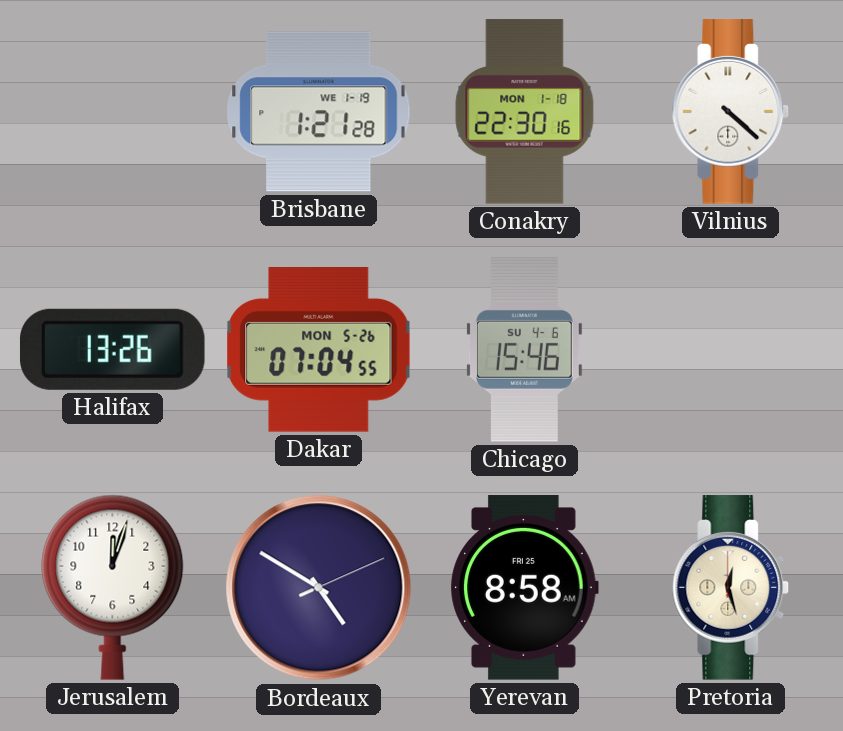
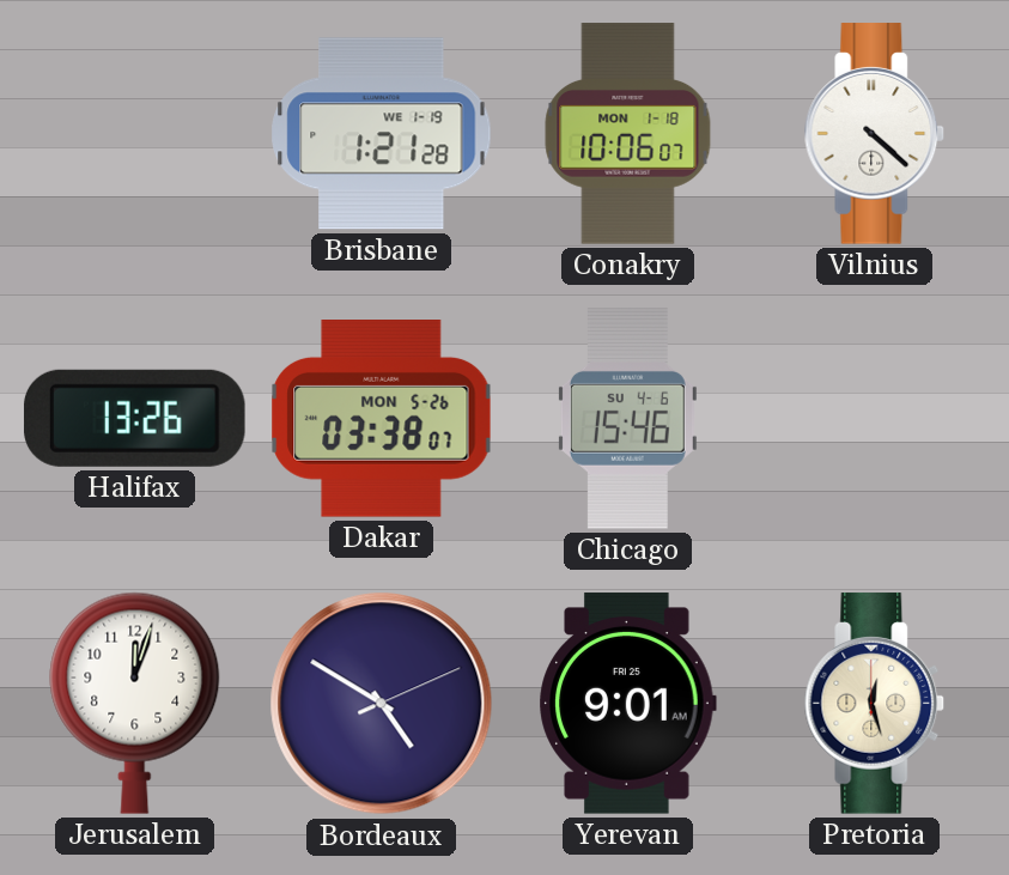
Conakry: 22:30 -> 10:06 (628, 134)
Dakar: 07:04 -> 03:38 (382, 419)
Yerevan: 8:58 -> 9:01 (627, 704)
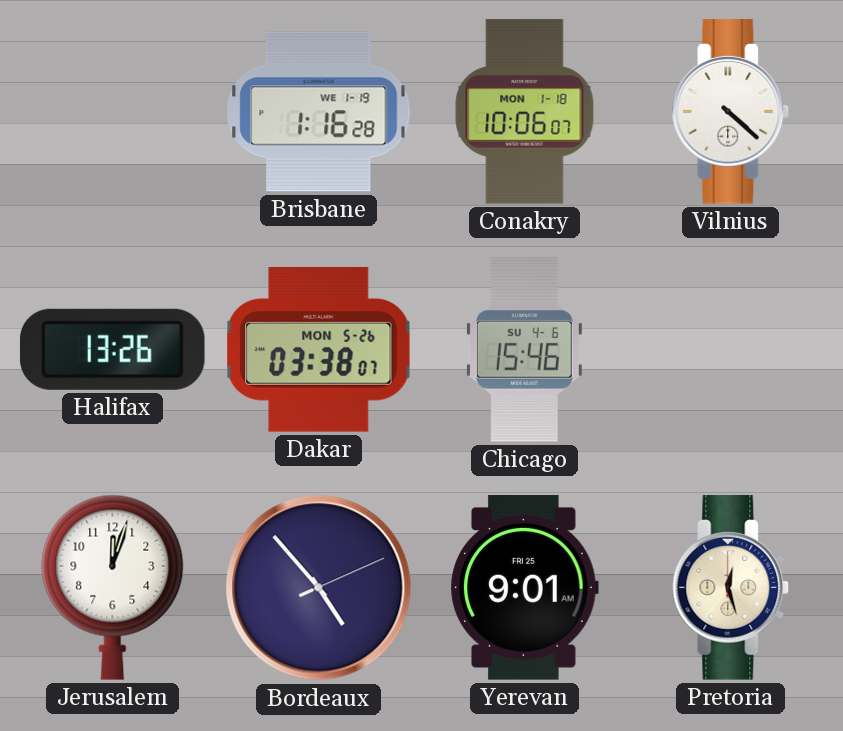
Brisbane: 1:21 -> 1:16 (319, 112)
Bordeaux: 4:50 -> 4:53 (319, 588)
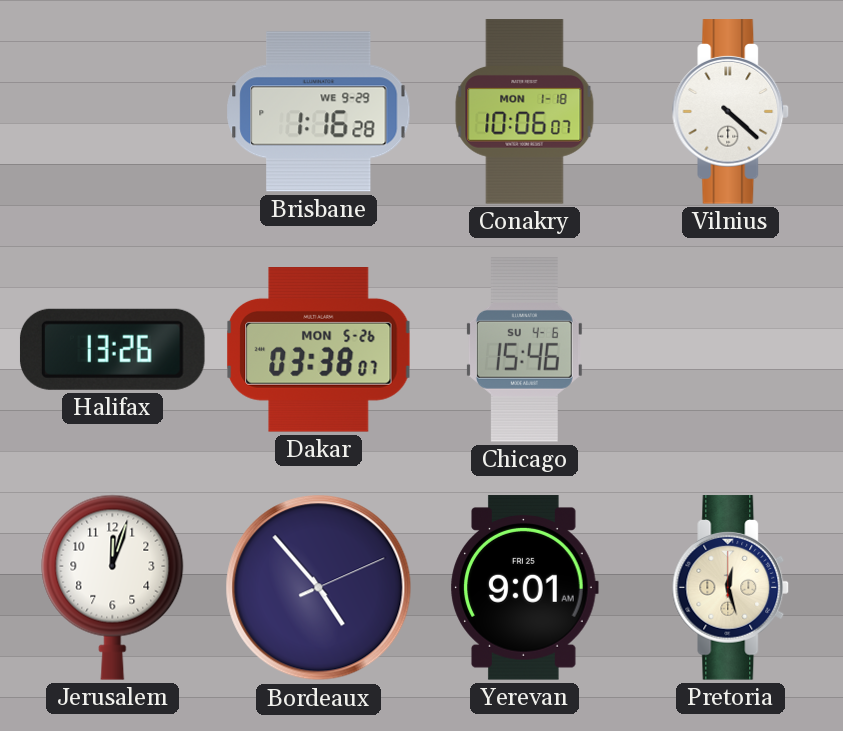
Brisbane date: WE 1-19 -> WE 9-29 (319, 112)
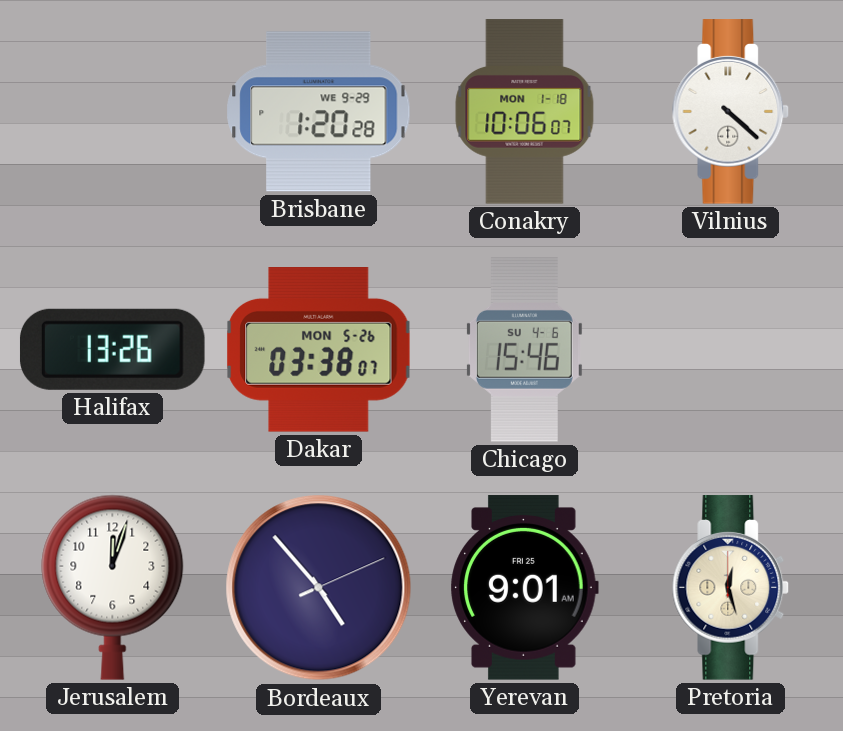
Brisbane: 1:16 -> 1:20 (319, 112)
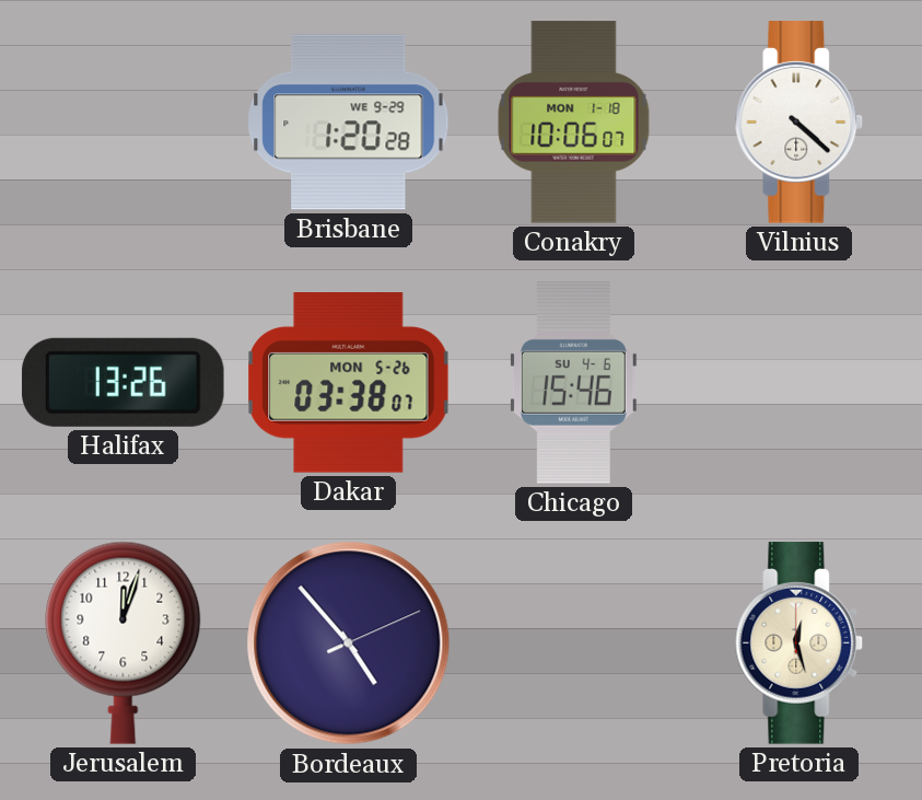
Yerevan: 9:01 -> none (524, 588)
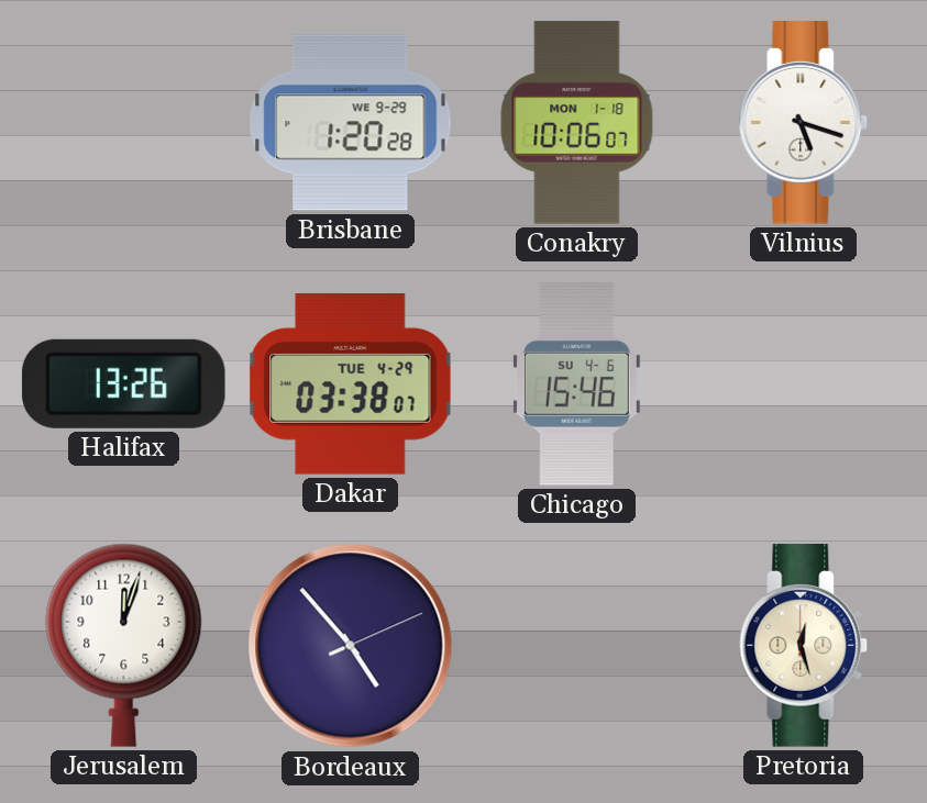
Vilnius: 4:22 -> 5:18 (804, 123)
Dakar date: MON 5-26 -> TUE 4-29 (351, 384)
